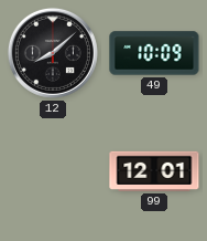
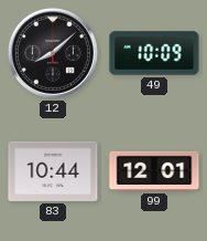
83: none -> 10:44 (53, 171)
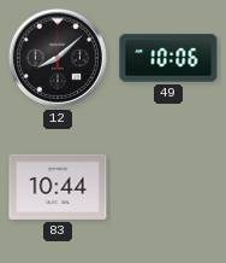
49: 10:09 -> 10:06 (168, 58)
99: 12:01 -> none (154, 171)
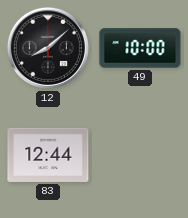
49: 10:06 -> 10:00 (140, 48)
83: 10:44 -> 12:44 (48, 155)
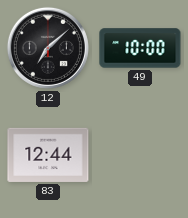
12: 8:08 -> 7:08 (48, 48)
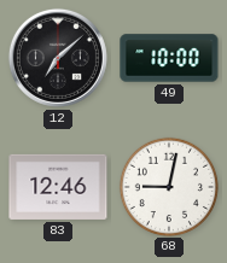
83: 12:44 -> 12:46 (58, 187)
68: none -> 9:02 (168, 186)
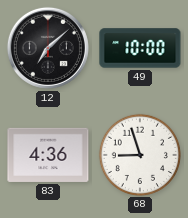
83: 12:46 -> 4:36 (48, 155)
68: 9:02 -> 8:57 (139, 154)
